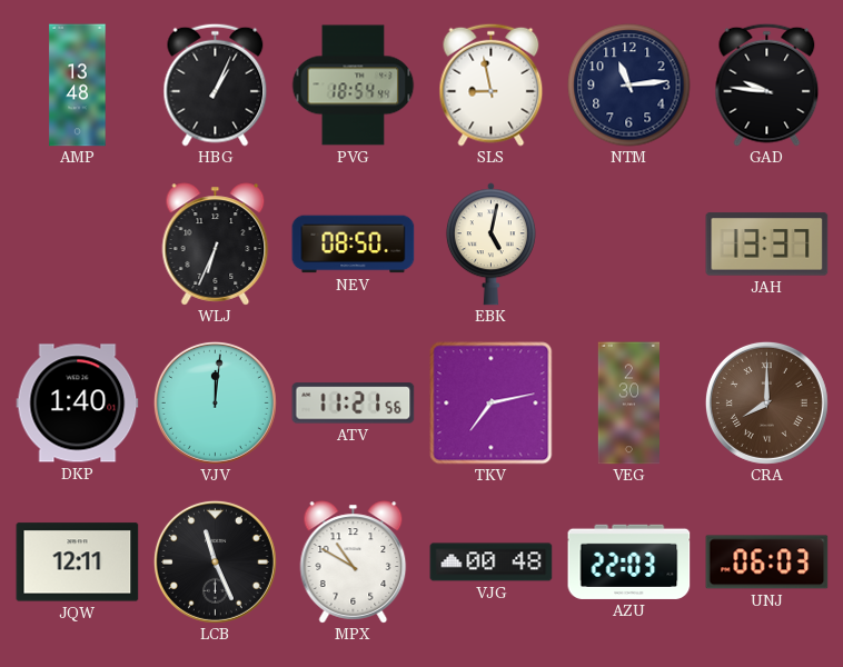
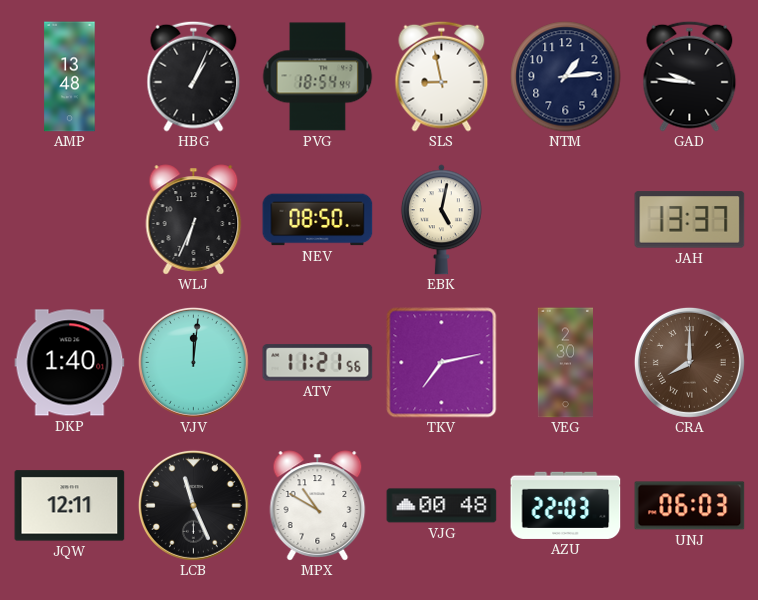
NTM: 11:14 -> 1:14 (566, 77)
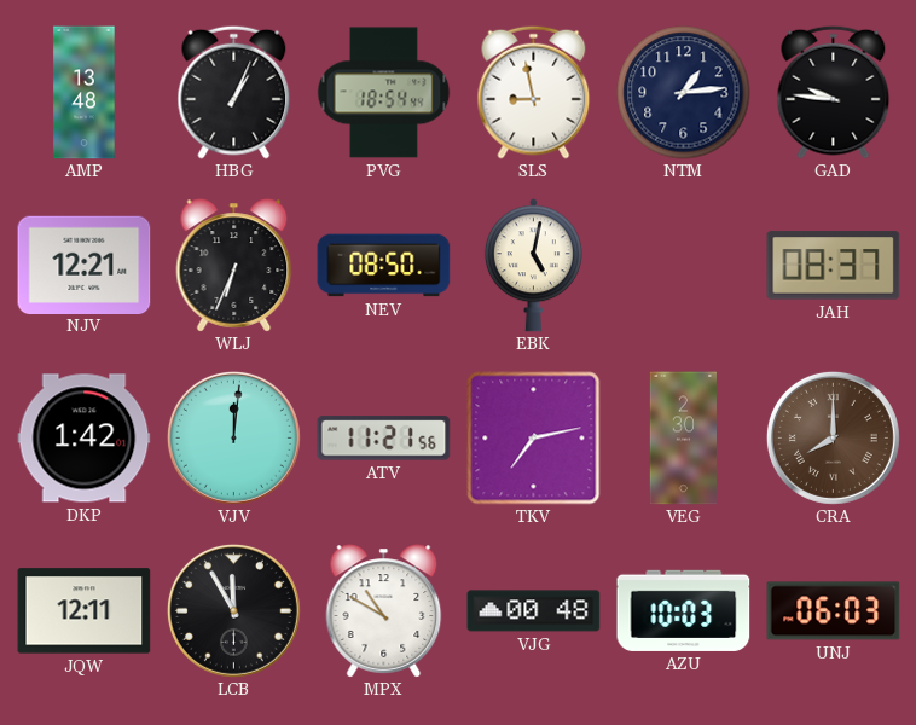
NJV: none -> 12:21 (85, 265)
JAH: 13:37 -> 08:37 (834, 266)
DKP: 1:40 -> 1:42 (85, 439)
LCB: 11:26 -> 11:55 (233, 610)
AZU: 22:03 -> 10:03 (684, 610)
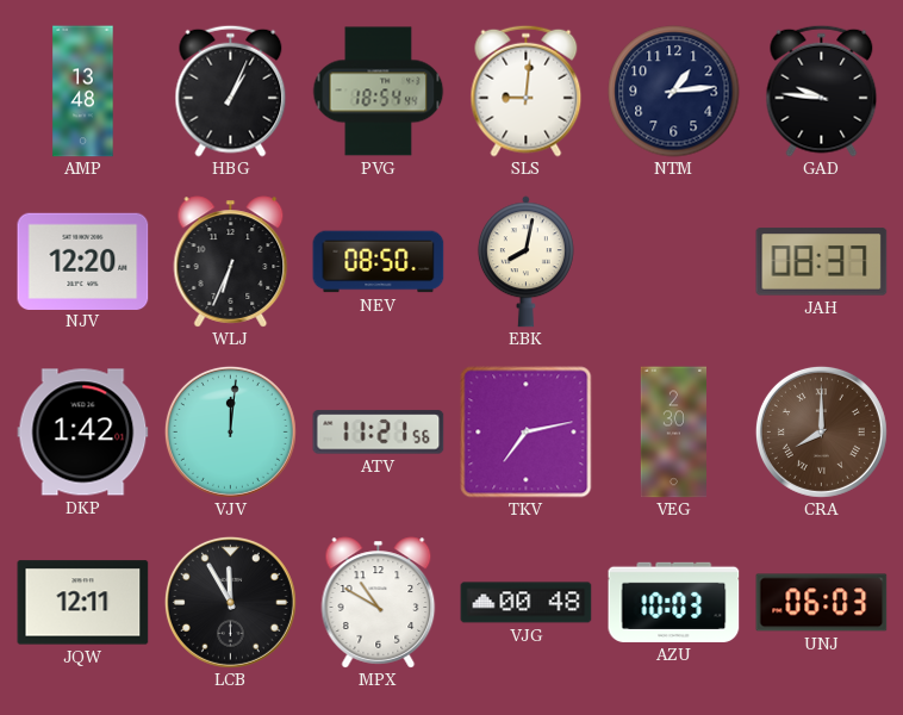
SLS: 8:58 -> 9:01 (527, 91)
NJV: 12:21 -> 12:20 (83, 261)
EBK: 5:02 -> 8:02 (525, 262)
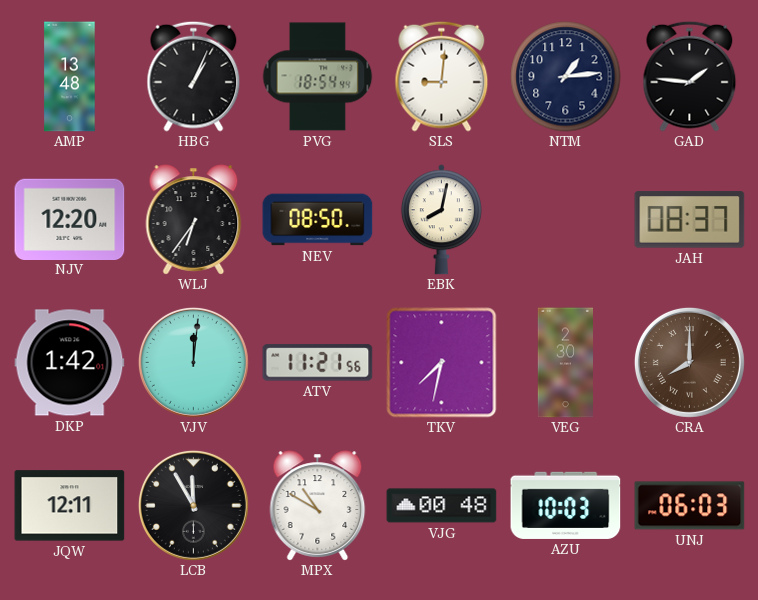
GAD: 9:46 -> 1:46 (690, 76)
WLJ: 6:34 -> 6:36 (194, 220)
TKV: 7:13 -> 7:32 (442, 363)
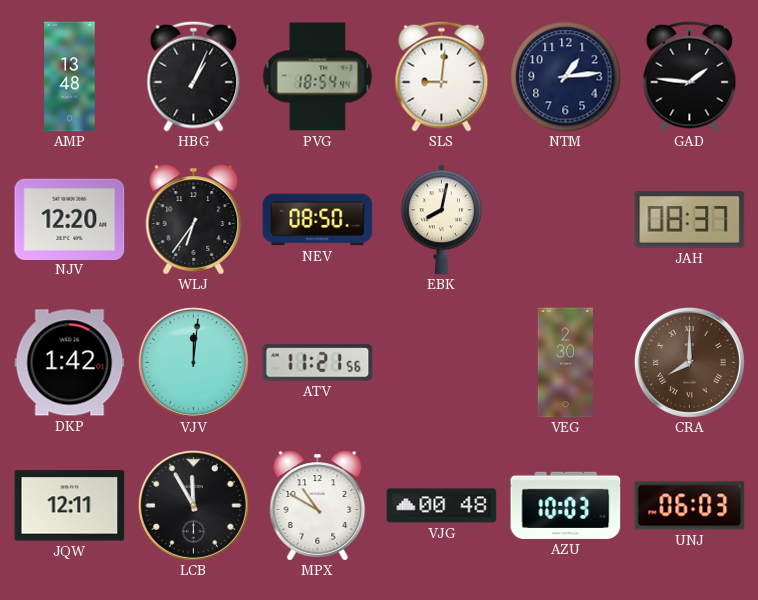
TKV: 7:32 -> none (442, 363)
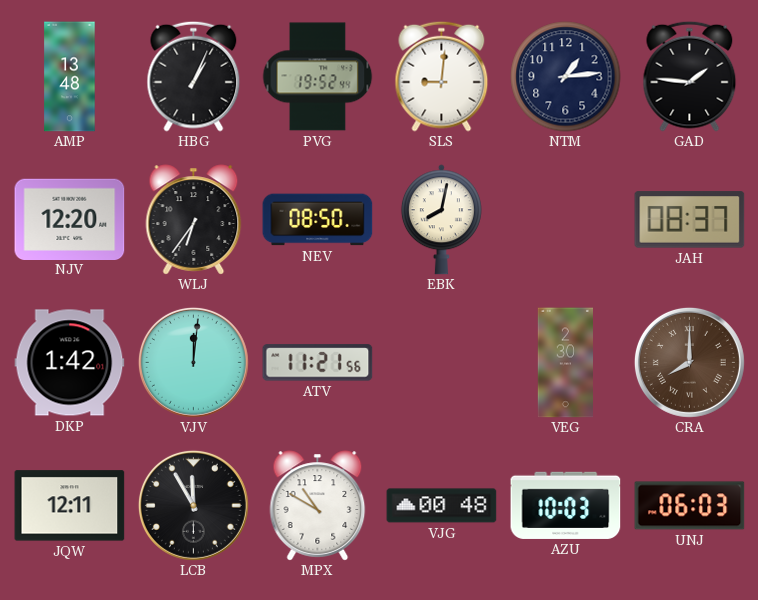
PVG: 18:54 -> 19:52 (317, 77)
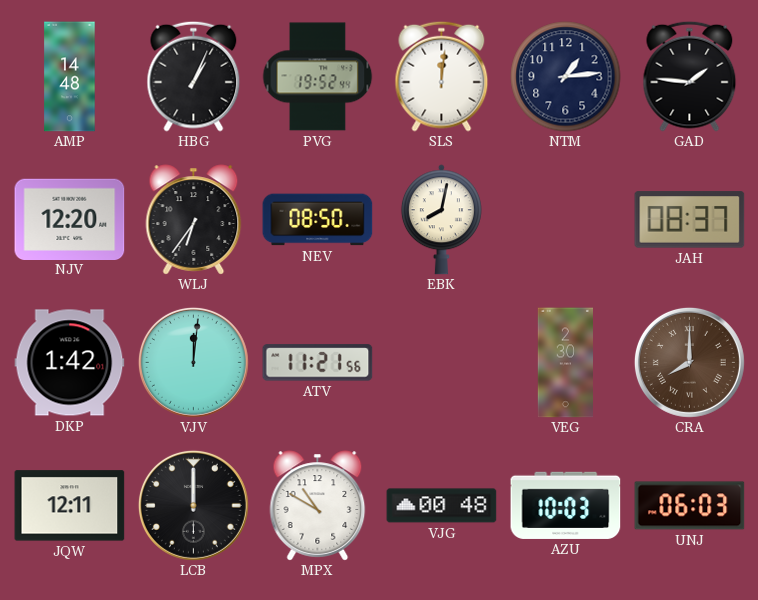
AMP: 13:48 -> 14:48 (70, 77)
SLS: 9:01 -> 12:01 (442, 76)
LCB: 11:55 -> 12:00 (193, 505)
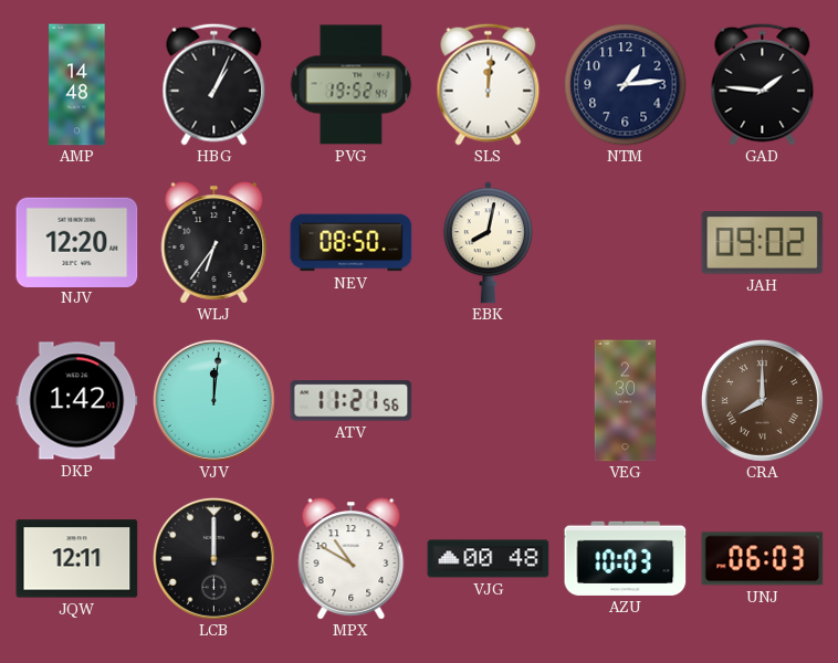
JAH: 08:37 -> 09:02 (763, 243)
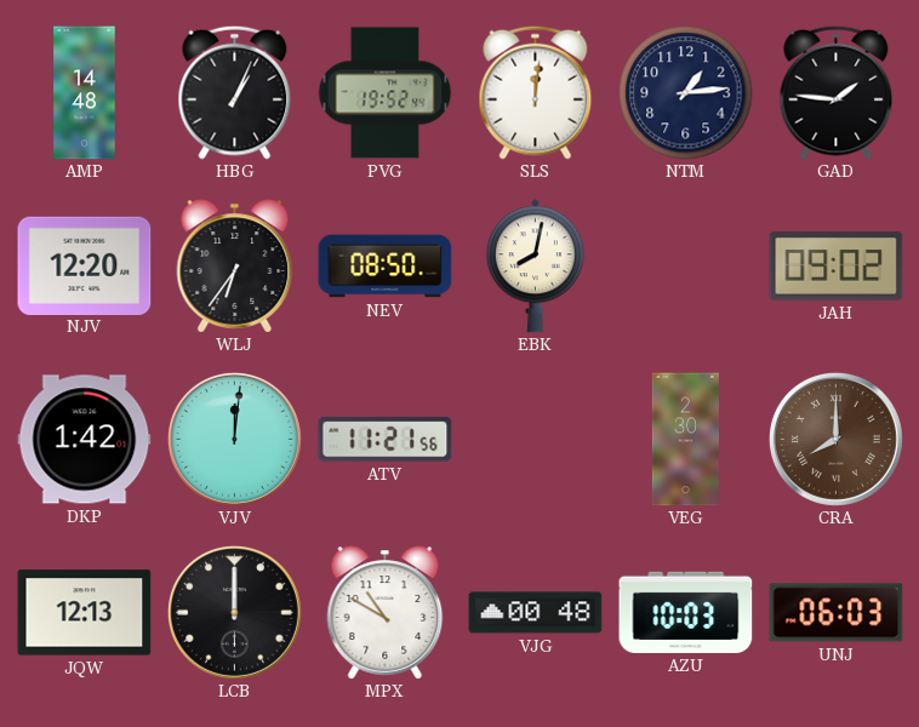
JQW: 12:11 -> 12:13 (85, 613)
